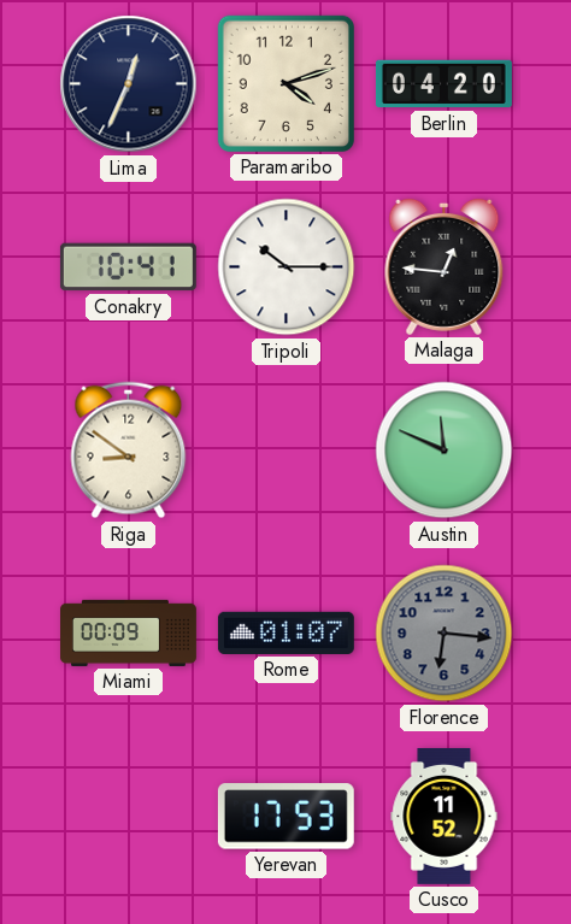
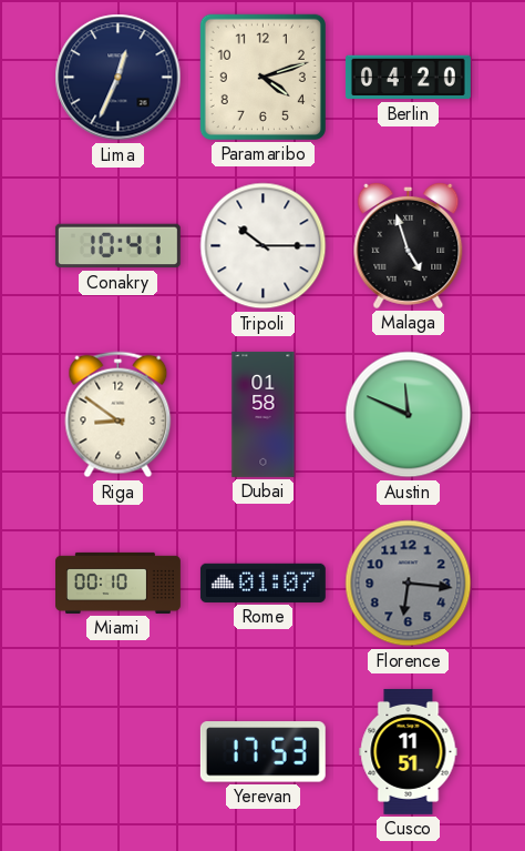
Malaga: 12:46 -> 4:57 (409, 245)
Dubai: none -> 01:58 (264, 414)
Miami: 00:09 -> 00:10 (119, 582)
Cusco: 11:52 -> 11:51 (409, 751)
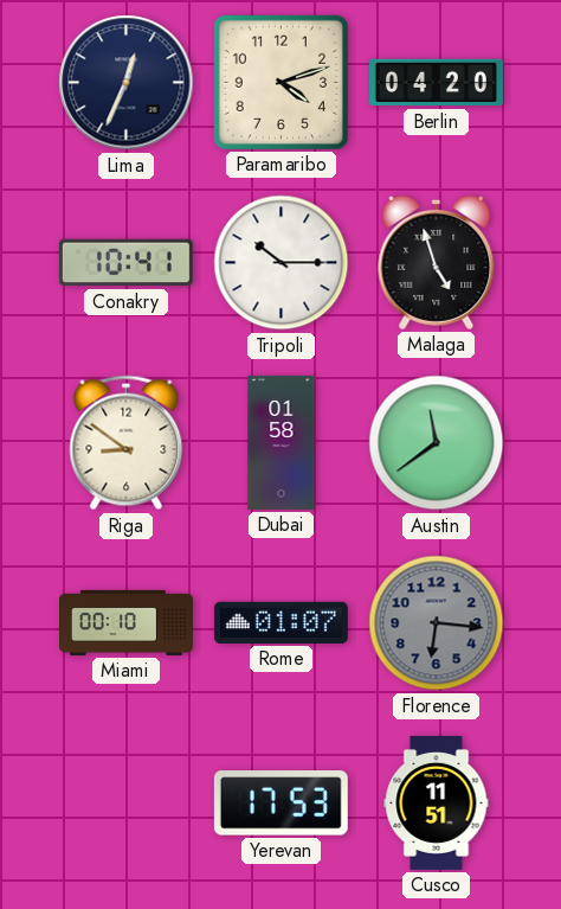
Austin: 11:49 -> 11:39 (437, 443)
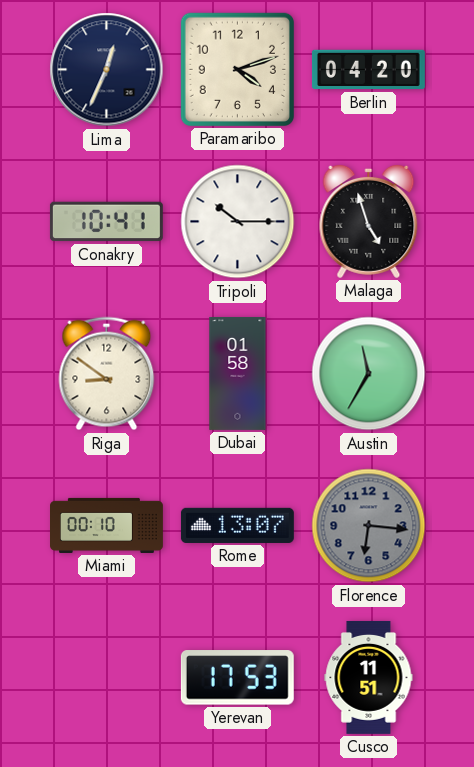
Austin: 11:39 -> 11:35 (369, 374)
Rome: 01:07 -> 13:07 (237, 525)
